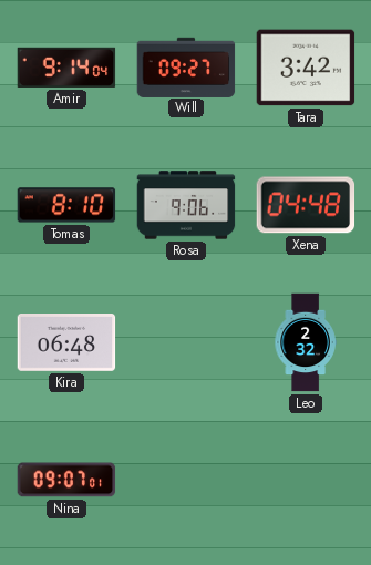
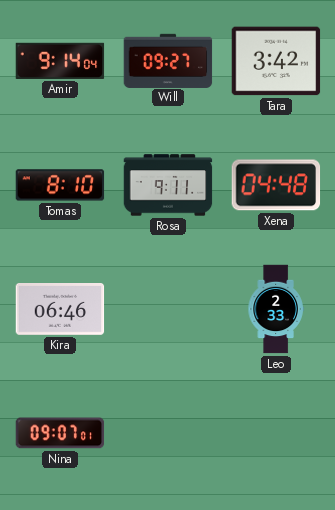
Rosa: 9:06 -> 9:11 (168, 185)
Kira: 06:48 -> 06:46 (60, 310)
Leo: 2:32 -> 2:33 (276, 309)
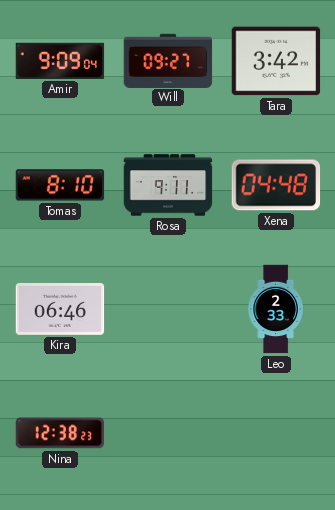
Amir: 9:14 -> 9:09 (60, 61)
Nina: 09:07 -> 12:38 (60, 433)
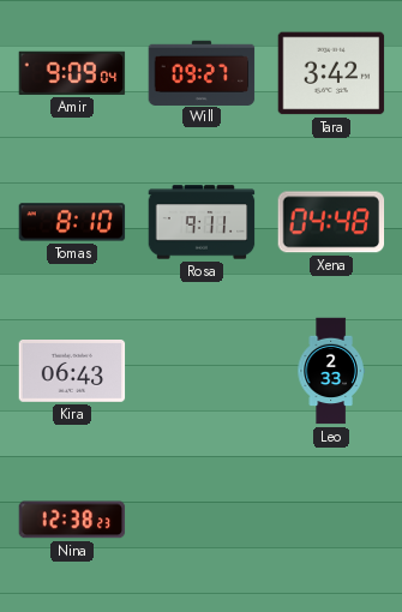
Kira: 06:46 -> 06:43 (72, 372)
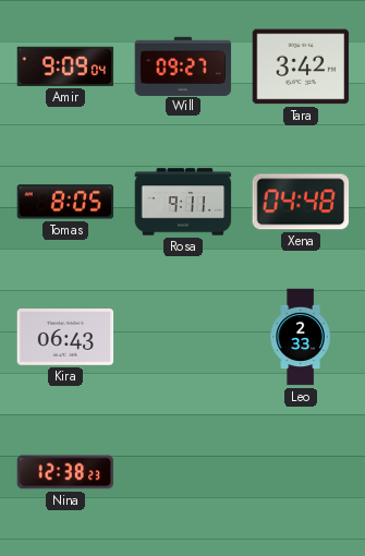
Tomas: 8:10 -> 8:05 (65, 202)
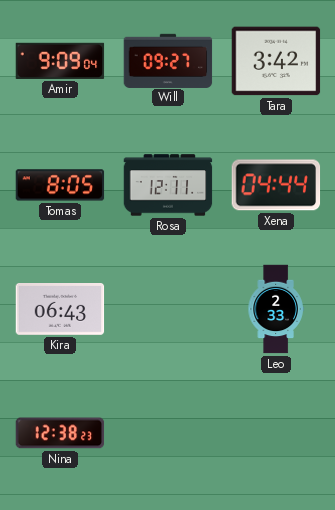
Rosa: 9:11 -> 12:11 (168, 185)
Xena: 04:48 -> 04:44 (276, 185)
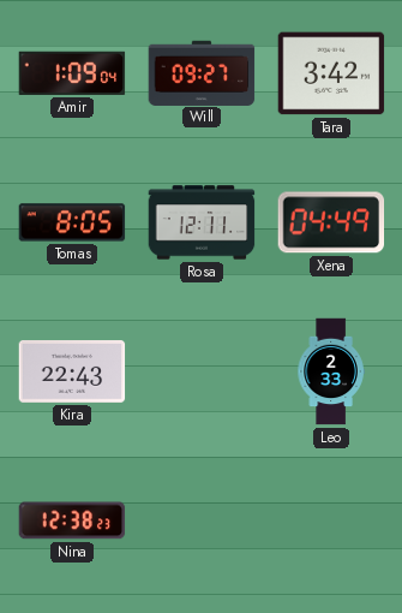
Amir: 9:09 -> 1:09 (72, 73)
Xena: 04:44 -> 04:49 (331, 222)
Kira: 06:43 -> 22:43 (72, 373)
